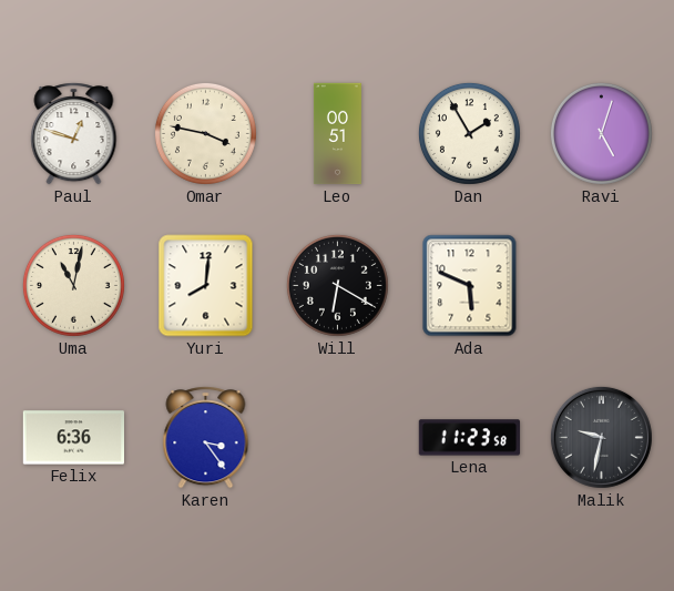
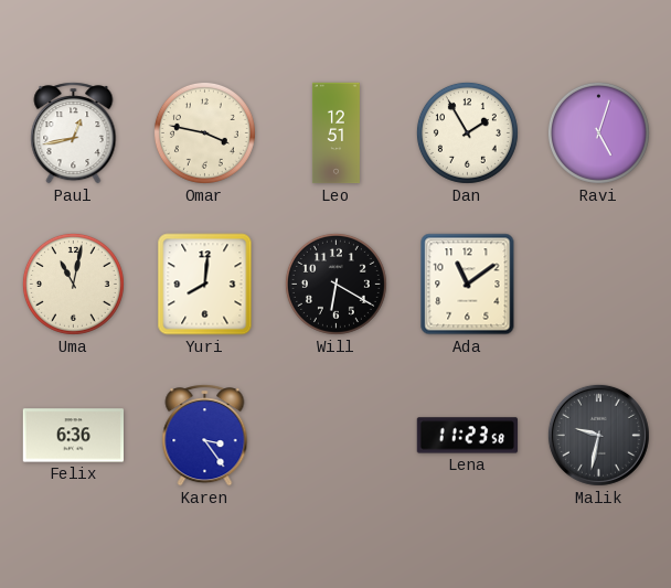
Paul: 12:48 -> 12:43 (74, 133)
Leo: 00:51 -> 12:51 (335, 133)
Ada: 5:49 -> 11:09 (468, 285)
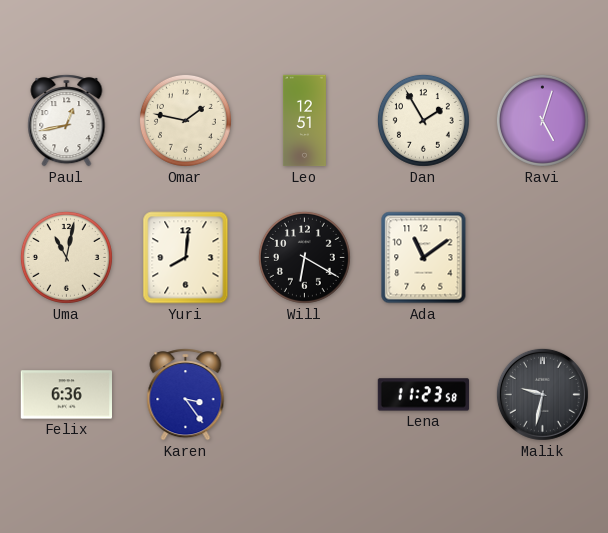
Omar: 3:47 -> 1:47 (185, 120)
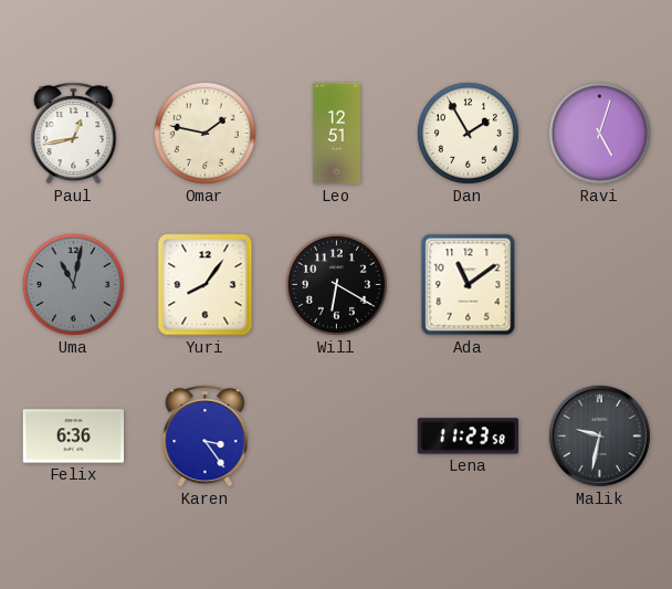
Uma dial: cream -> grey (73, 284)
Yuri: 8:01 -> 8:06 (206, 285)
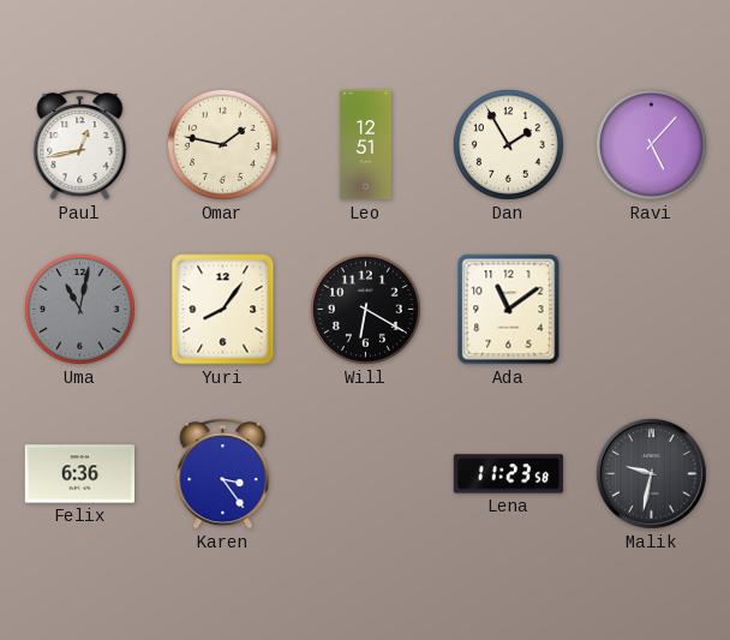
Ravi: 5:03 -> 5:07 (651, 144)
